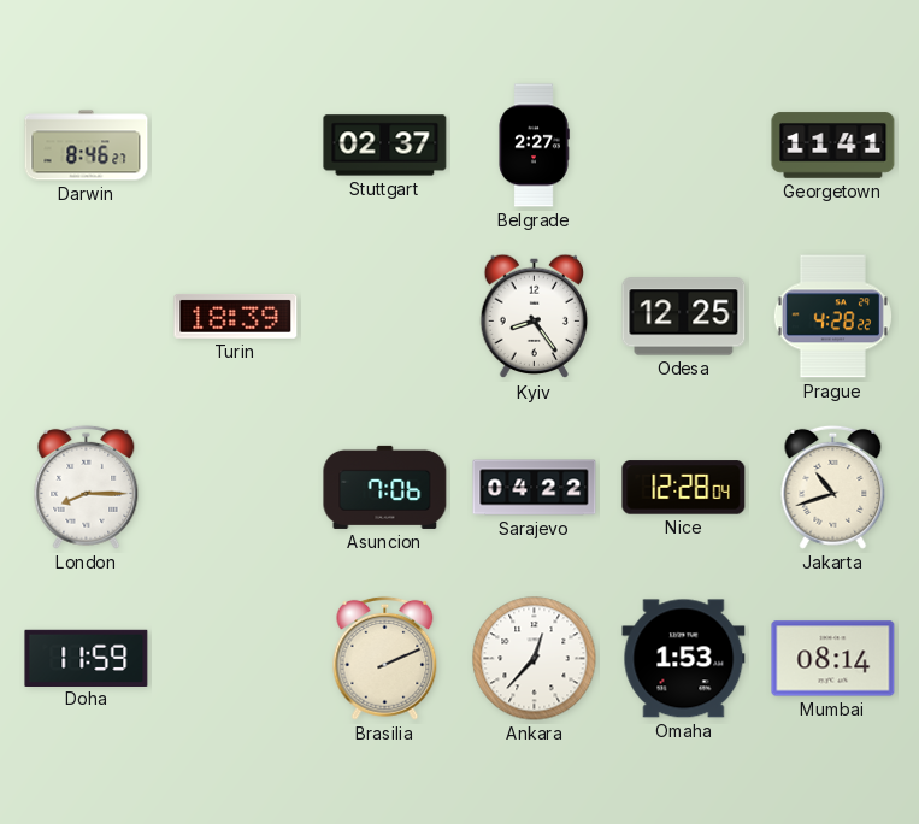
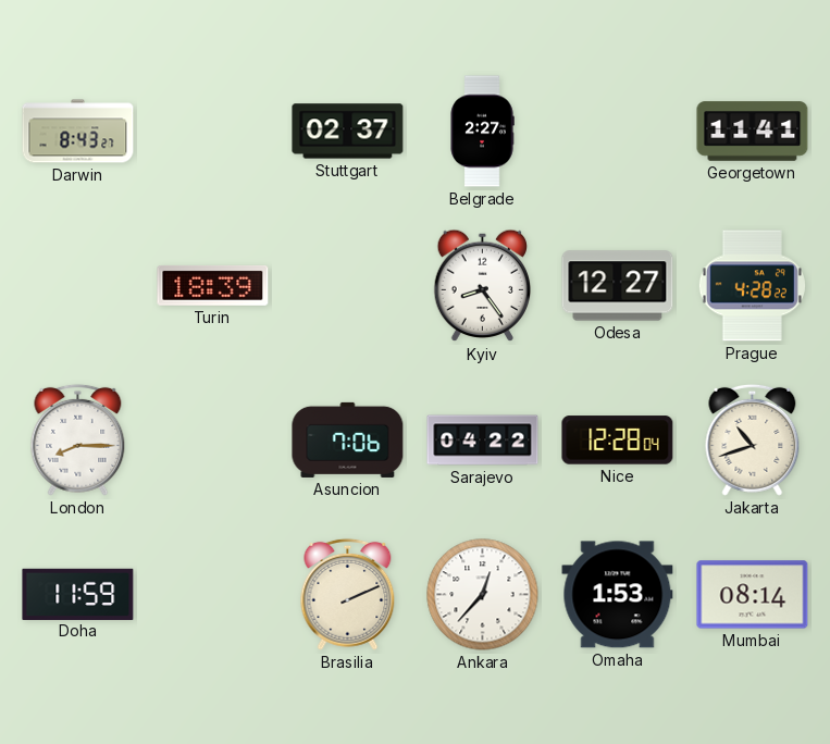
Darwin: 8:46 -> 8:43 (78, 132)
Odesa: 12:25 -> 12:27 (618, 286)
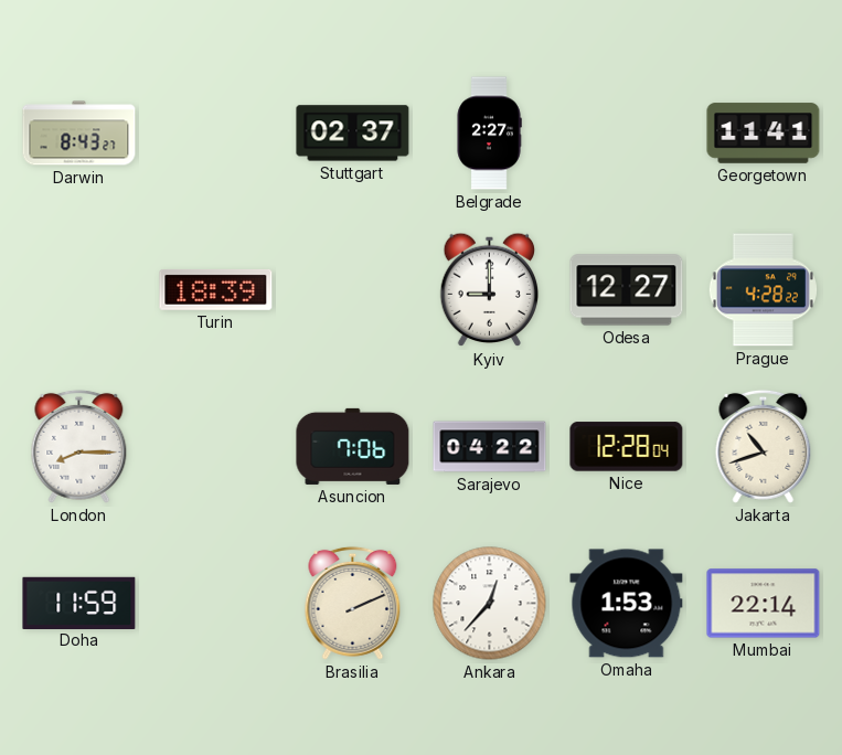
Kyiv: 8:24 -> 9:00 (490, 290)
Mumbai: 08:14 -> 22:14 (764, 604)
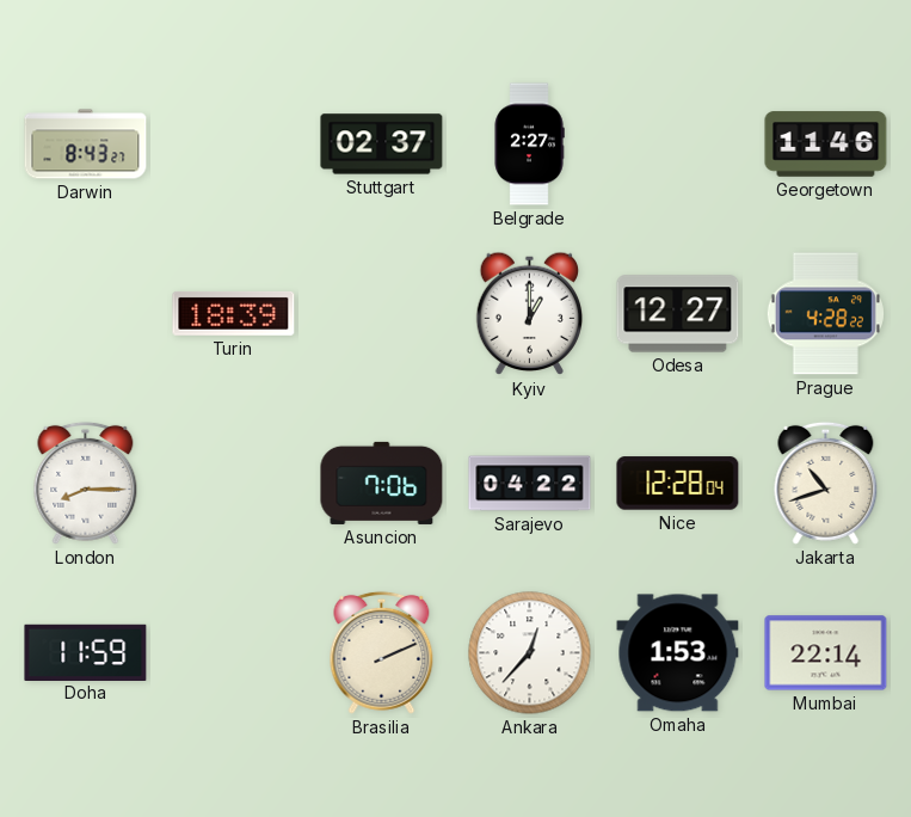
Georgetown: 11:41 -> 11:46 (826, 145)
Kyiv: 9:00 -> 1:00 (530, 314)
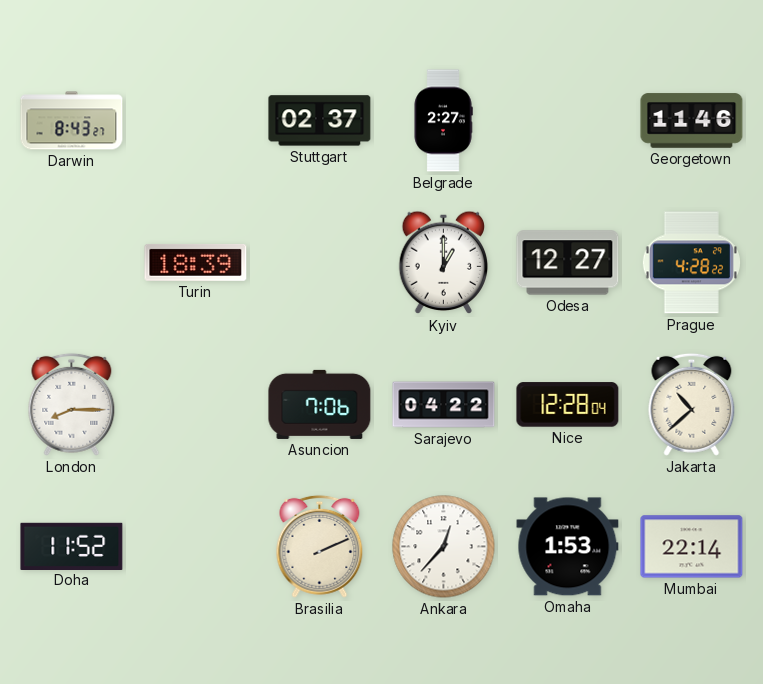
Jakarta: 10:42 -> 10:38 (692, 404)
Doha: 11:59 -> 11:52 (72, 546)
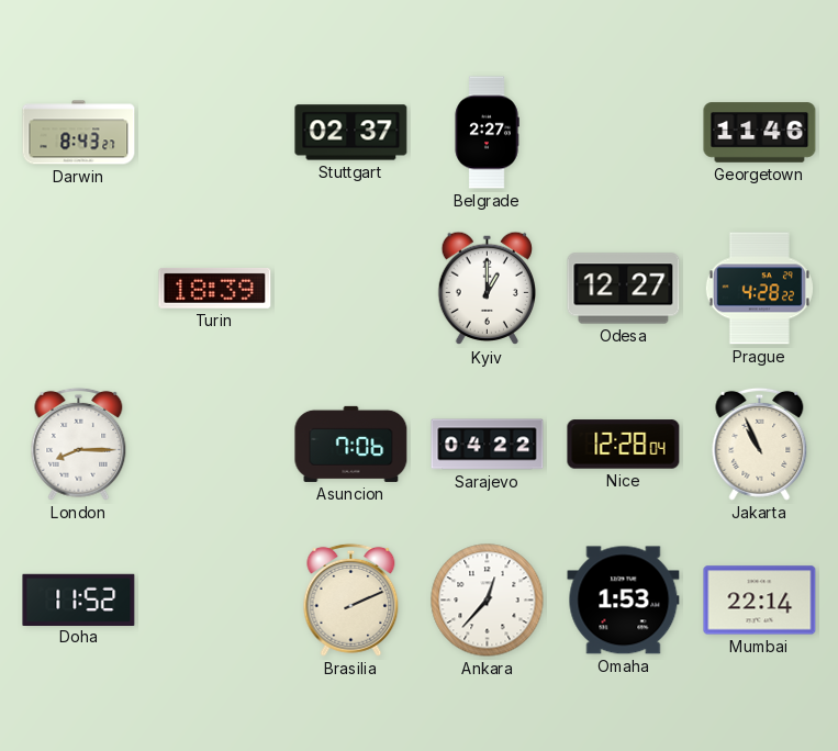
Jakarta: 10:38 -> 10:56 (760, 444)
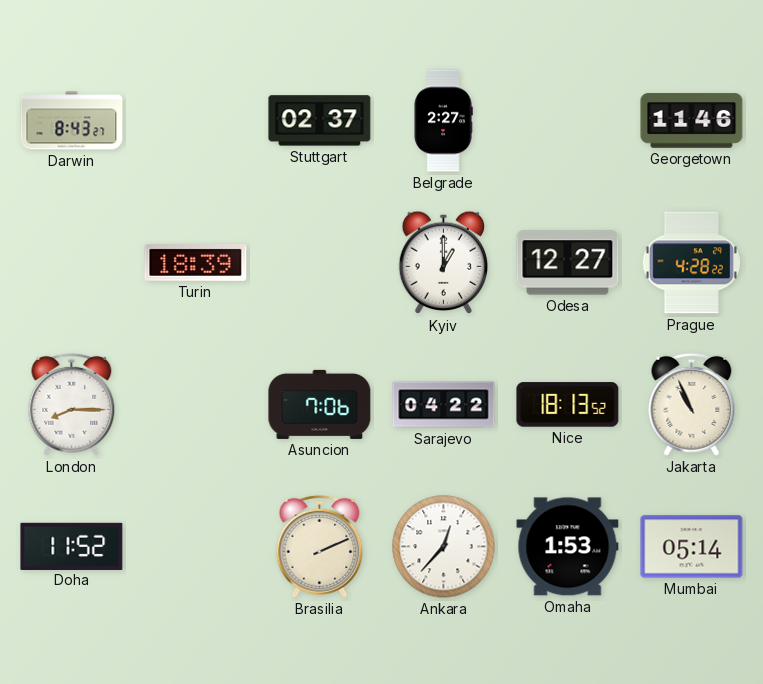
Nice: 12:28 -> 18:13 (568, 405)
Mumbai: 22:14 -> 05:14 (692, 547)
